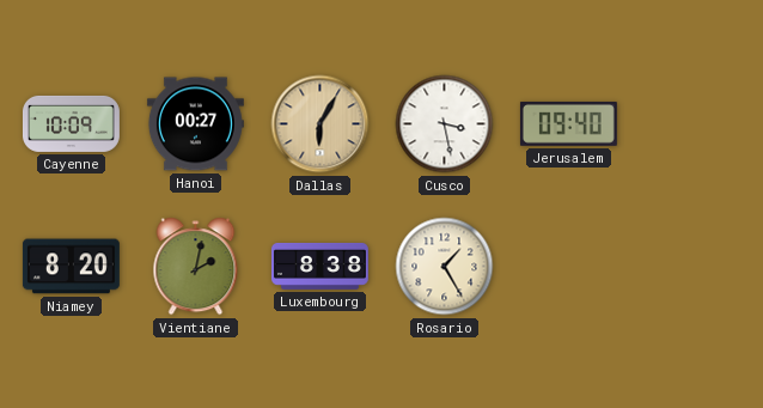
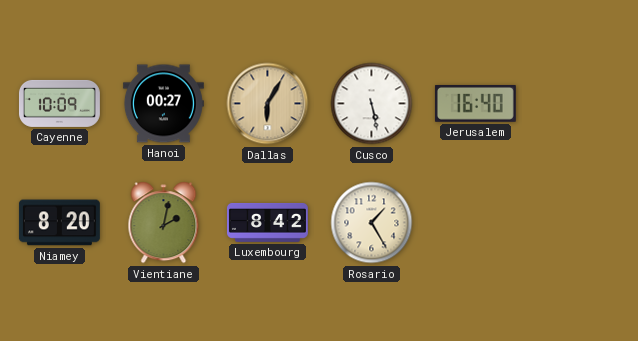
Cusco: 3:28 -> 5:28 (372, 104)
Jerusalem: 09:40 -> 16:40 (475, 103)
Luxembourg: 8:38 -> 8:42 (267, 222)
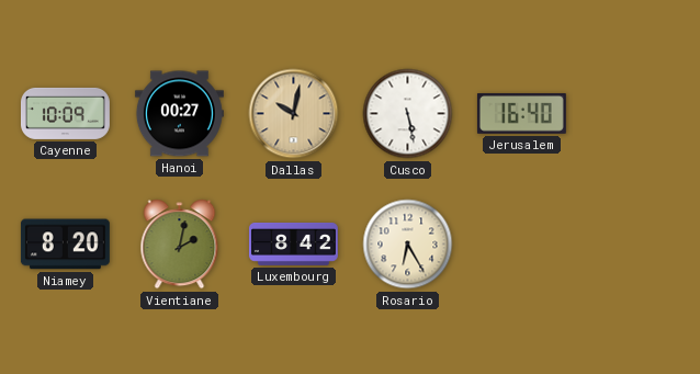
Dallas: 6:05 -> 10:02 (294, 114)
Rosario: 1:25 -> 6:25 (408, 245)
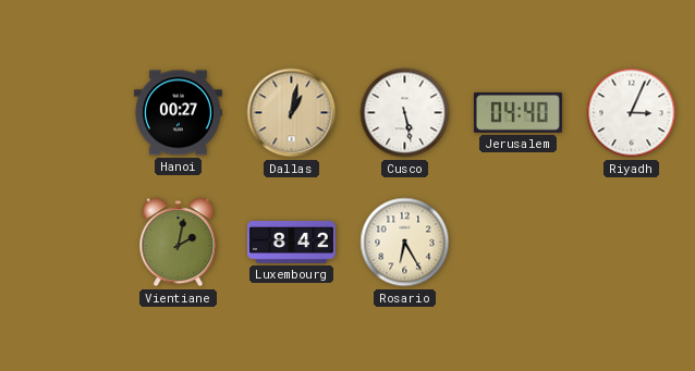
Cayenne: 10:09 -> none (65, 113)
Dallas: 10:02 -> 1:02 (292, 113)
Jerusalem: 16:40 -> 04:40 (517, 112)
Riyadh: none -> 3:04 (632, 113)
Niamey: 8:20 -> none (65, 245)
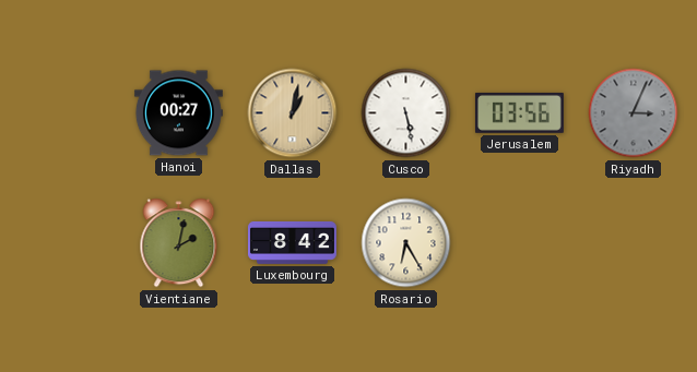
Jerusalem: 04:40 -> 03:56 (519, 112)
Riyadh dial: white -> grey (634, 113)
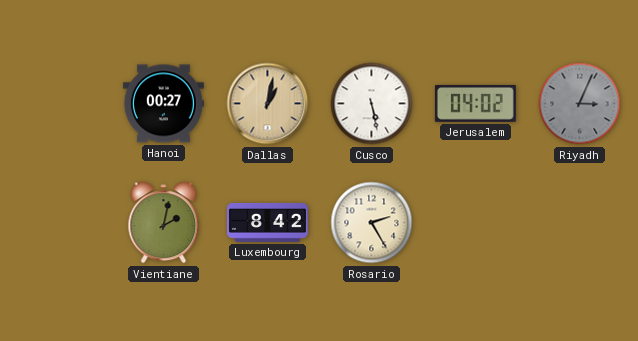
Jerusalem: 03:56 -> 04:02 (475, 103)
Rosario: 6:25 -> 2:25 (372, 223)
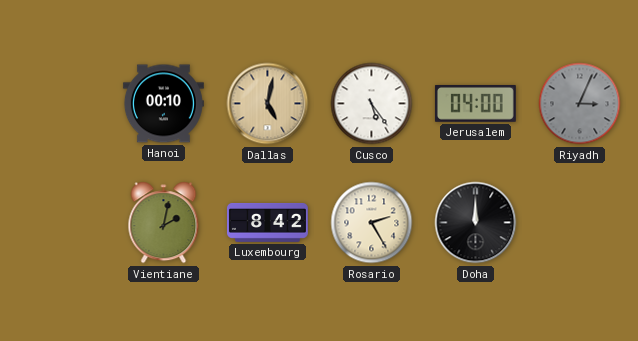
Hanoi: 00:27 -> 00:10 (163, 104)
Dallas: 1:02 -> 5:02 (268, 104)
Cusco: 5:28 -> 5:24 (372, 104)
Jerusalem: 04:02 -> 04:00 (475, 103)
Doha: none -> 12:00 (476, 223)
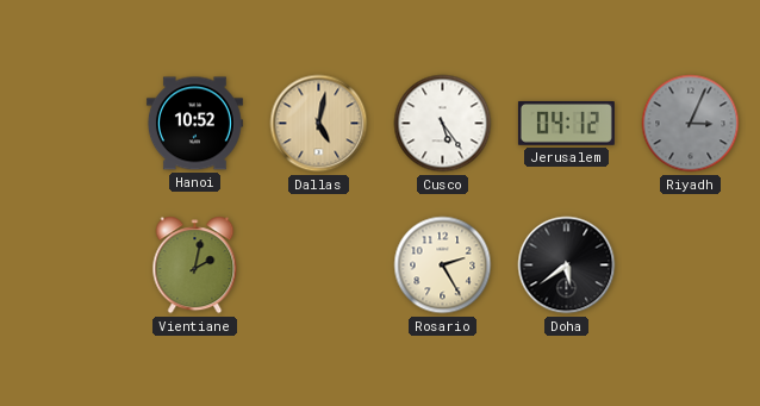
Hanoi: 00:10 -> 10:52 (194, 124)
Jerusalem: 04:00 -> 04:12 (566, 123)
Luxembourg: 8:42 -> none (267, 222)
Doha: 12:00 -> 5:39 (567, 266)
